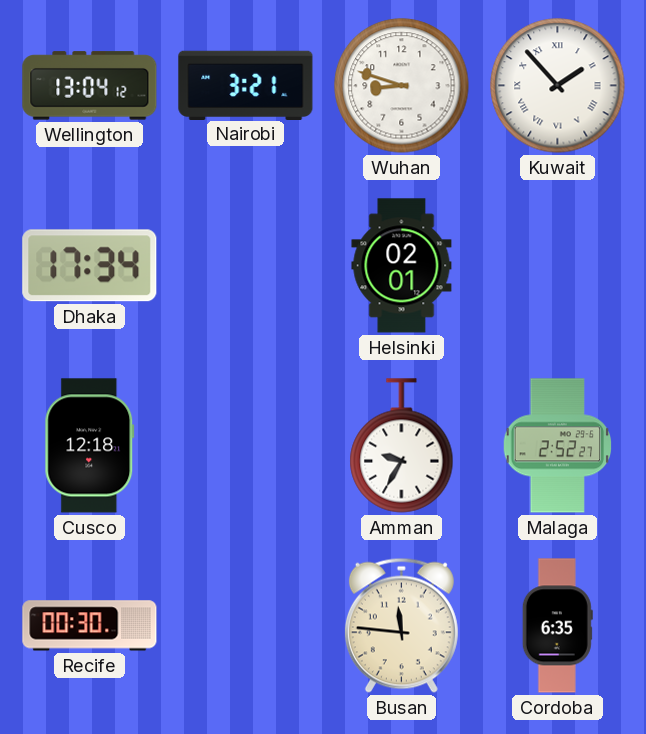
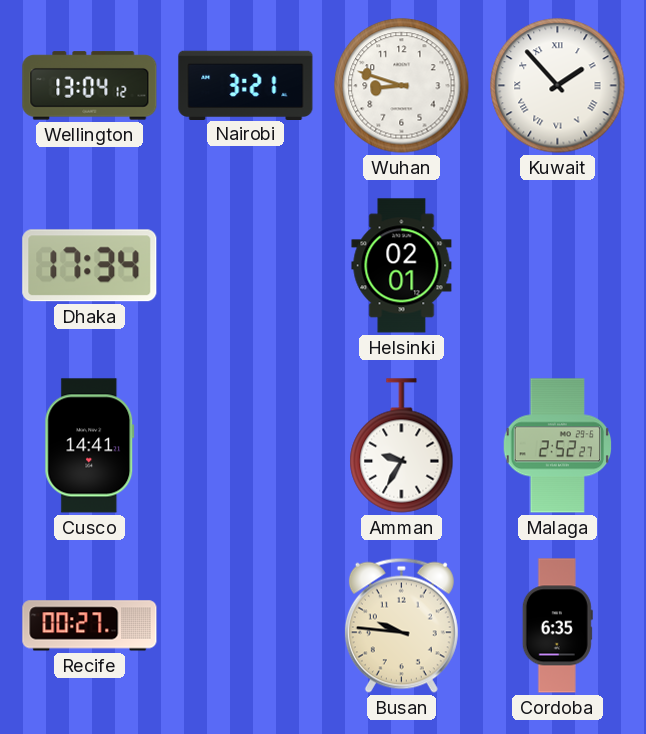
Cusco: 12:18 -> 14:41 (90, 446)
Recife: 00:30 -> 00:27 (90, 626)
Busan: 11:46 -> 9:46 (401, 625)
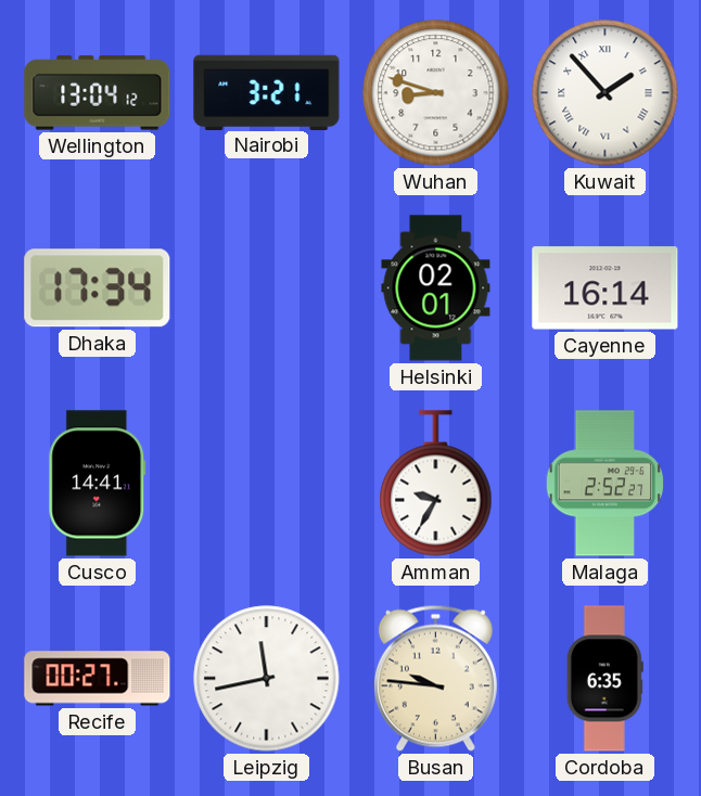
Cayenne: none -> 16:14 (606, 288)
Leipzig: none -> 11:43 (267, 679)
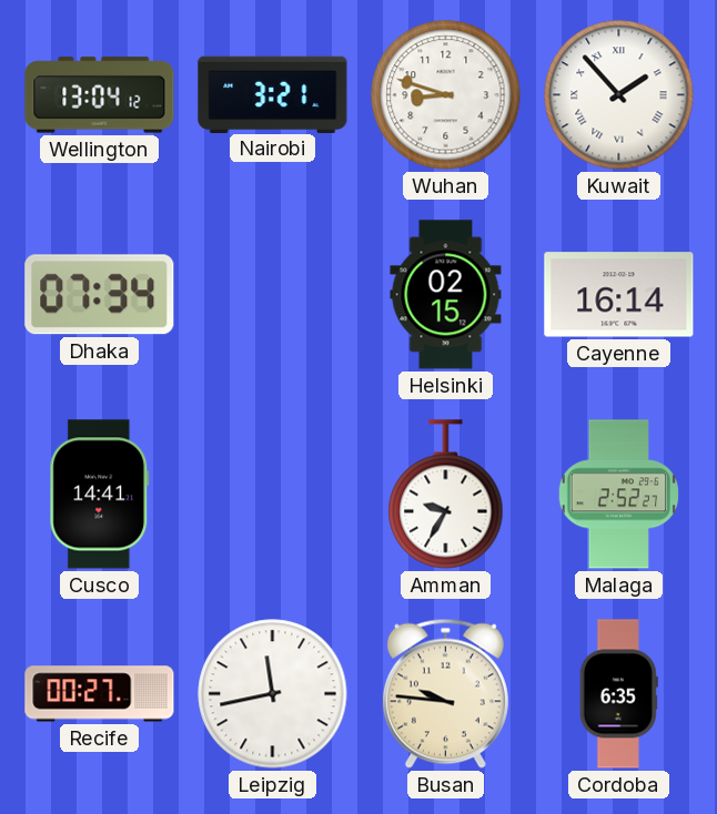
Dhaka: 17:34 -> 07:34 (100, 295)
Helsinki: 02:01 -> 02:15 (446, 295)
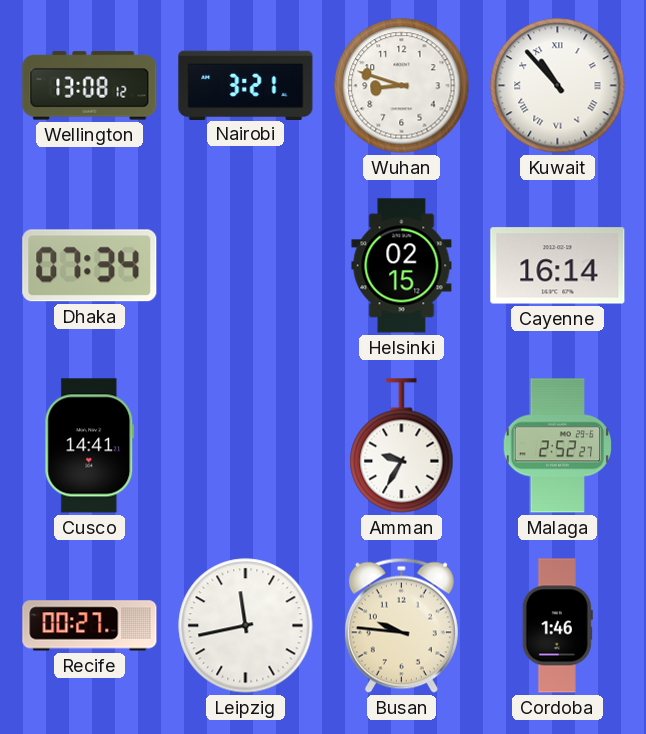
Wellington: 13:04 -> 13:08 (90, 86)
Kuwait: 1:53 -> 10:53 (558, 86)
Cordoba: 6:35 -> 1:46 (557, 626)
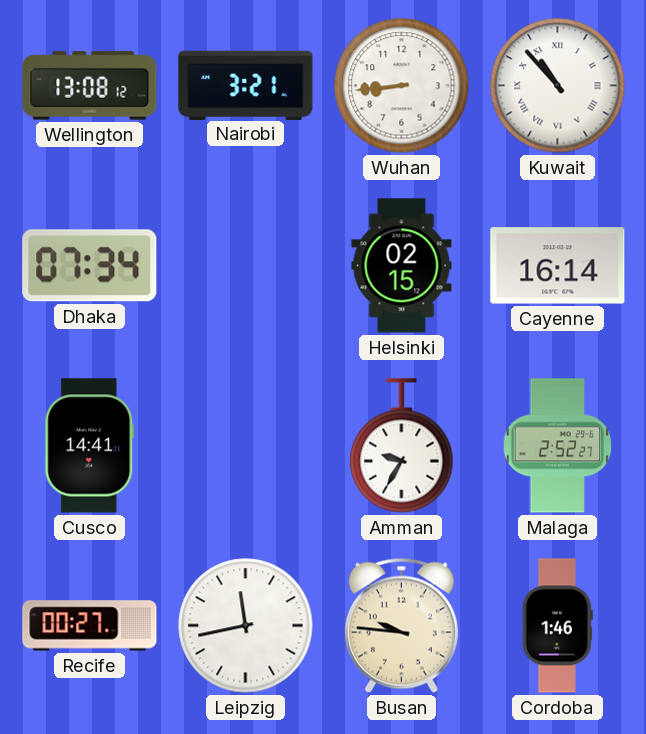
Wuhan: 8:48 -> 8:44 (402, 86)
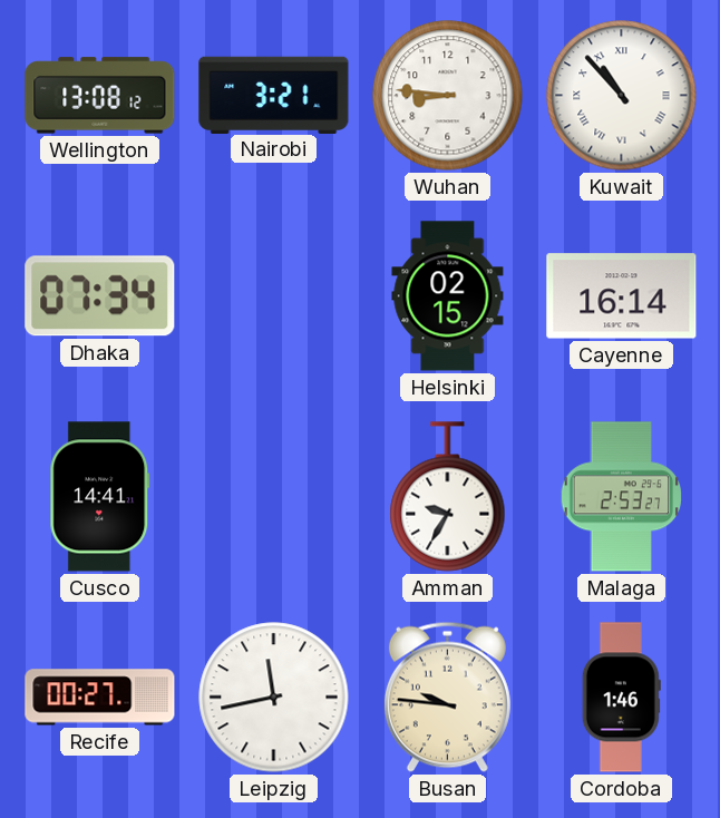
Wuhan: 8:44 -> 8:46 (448, 96)
Malaga: 2:52 -> 2:53 (622, 497)
